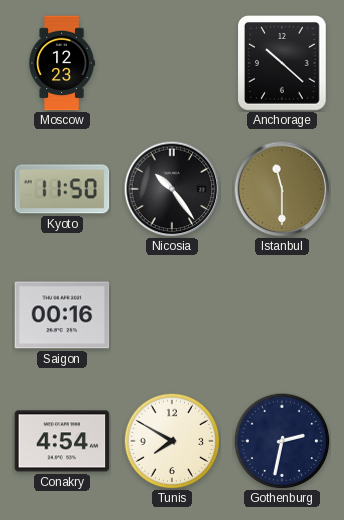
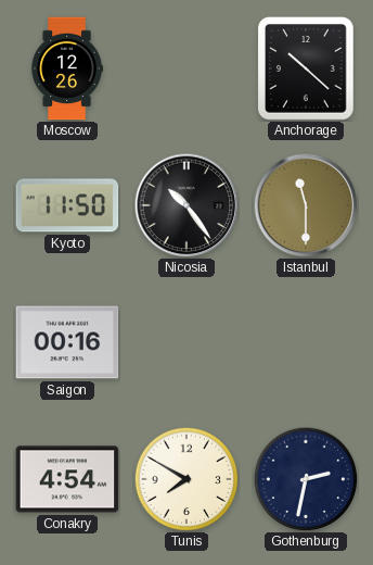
Moscow: 12:23 -> 12:26 (67, 68)
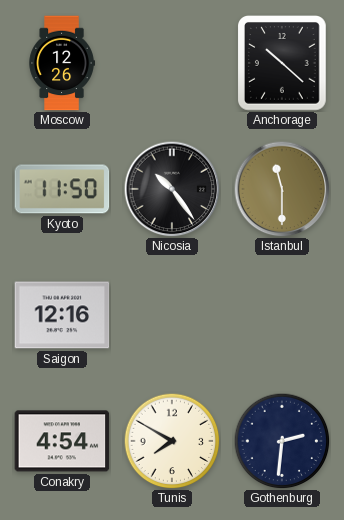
Saigon: 00:16 -> 12:16 (62, 315)
Gothenburg: 2:32 -> 2:31 (282, 441)
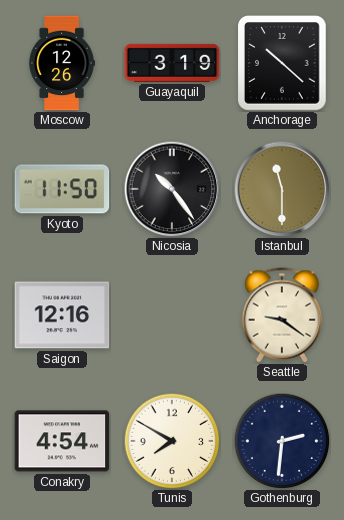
Guayaquil: none -> 3:19 (172, 63)
Seattle: none -> 9:21 (282, 315)
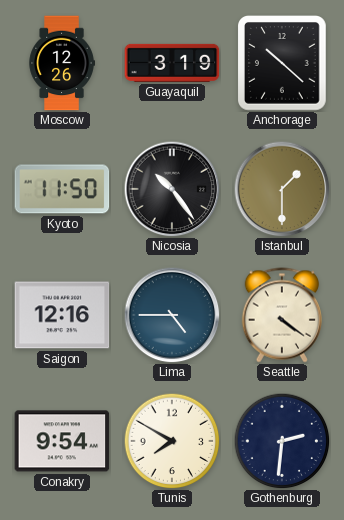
Istanbul: 11:30 -> 1:30 (282, 189)
Lima: none -> 4:45 (172, 315)
Seattle: 9:21 -> 4:21 (282, 315)
Conakry: 4:54 -> 9:54 (62, 441)
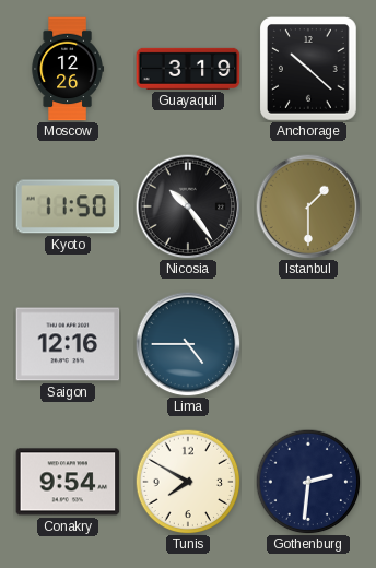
Seattle: 4:21 -> none (282, 315)
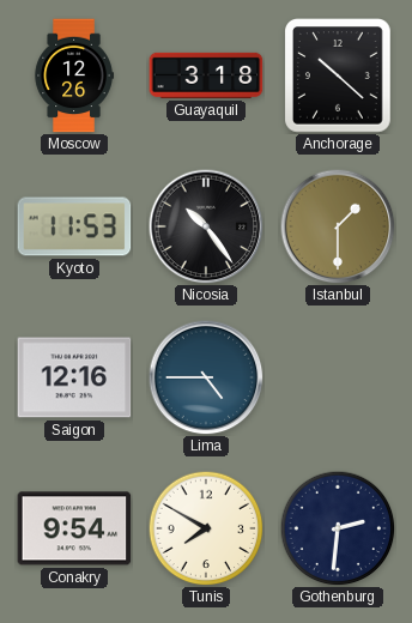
Guayaquil: 3:19 -> 3:18 (206, 75)
Kyoto: 11:50 -> 11:53 (74, 226)
